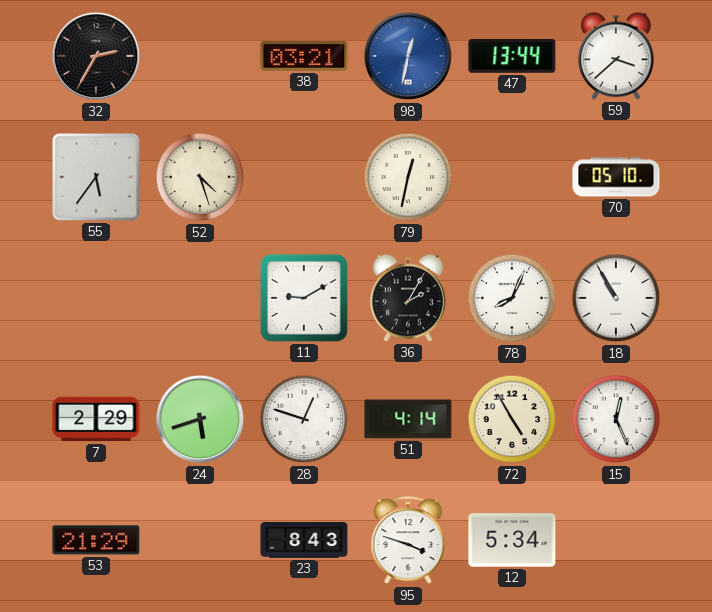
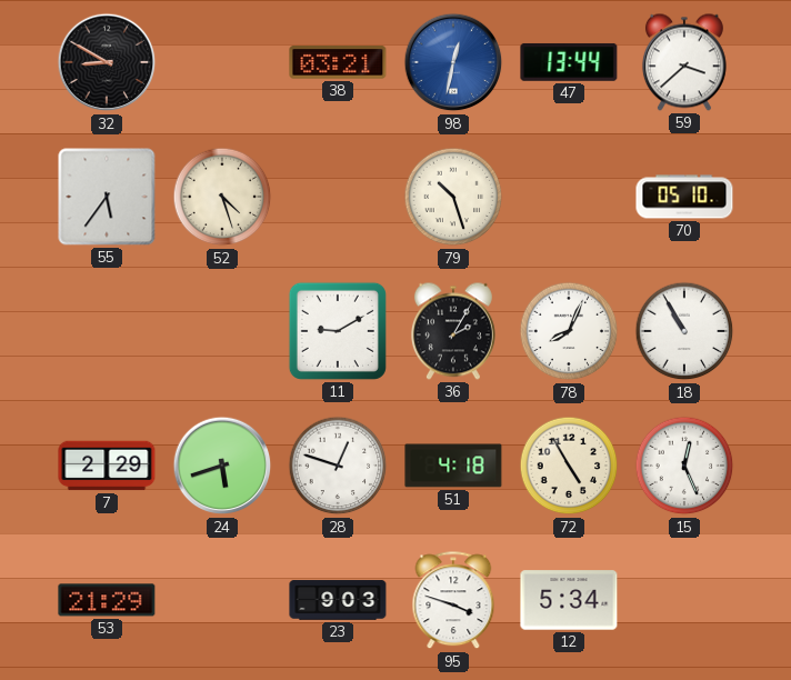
32: 2:35 -> 8:50 (107, 62)
79: 12:32 -> 10:27 (453, 197)
51: 4:14 -> 4:18 (453, 466)
23: 8:43 -> 9:03 (338, 600)
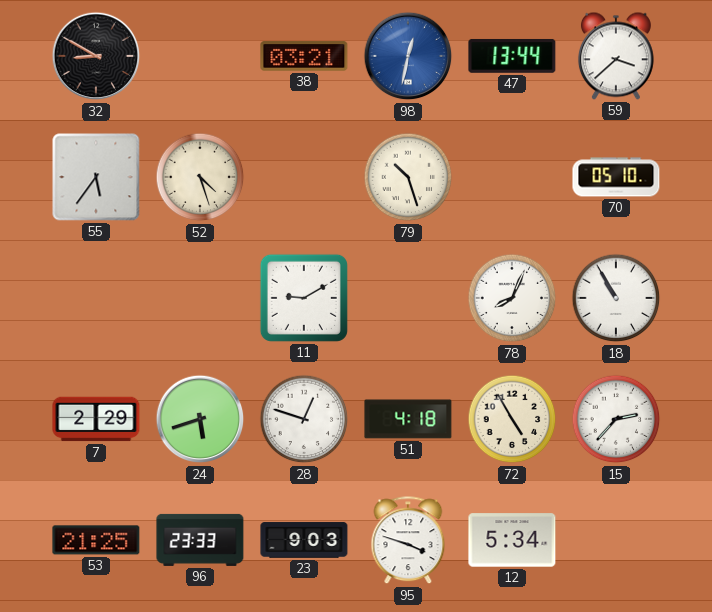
36: 2:05 -> none (453, 331)
15: 12:26 -> 2:37 (616, 419)
53: 21:29 -> 21:25 (96, 540)
96: none -> 23:33 (200, 540)
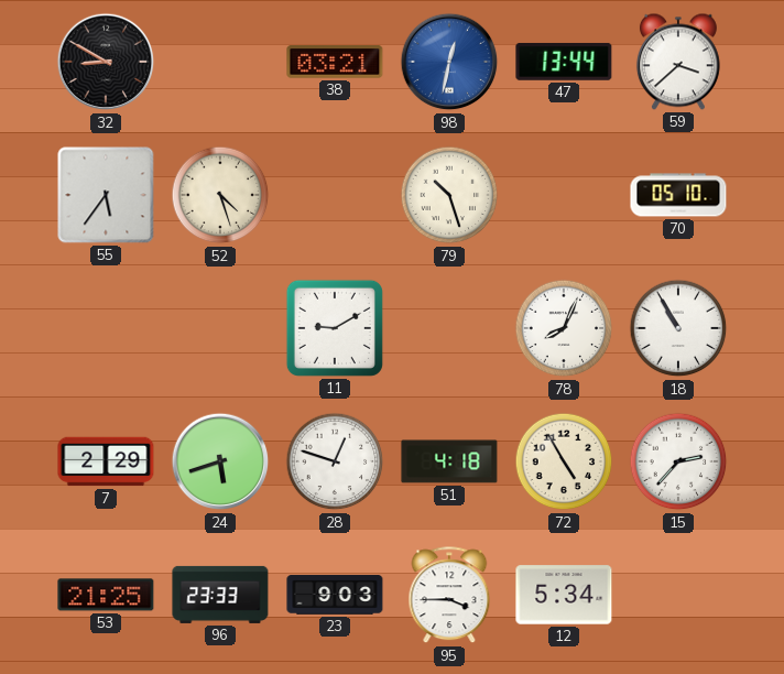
95: 3:48 -> 3:45 (449, 596)
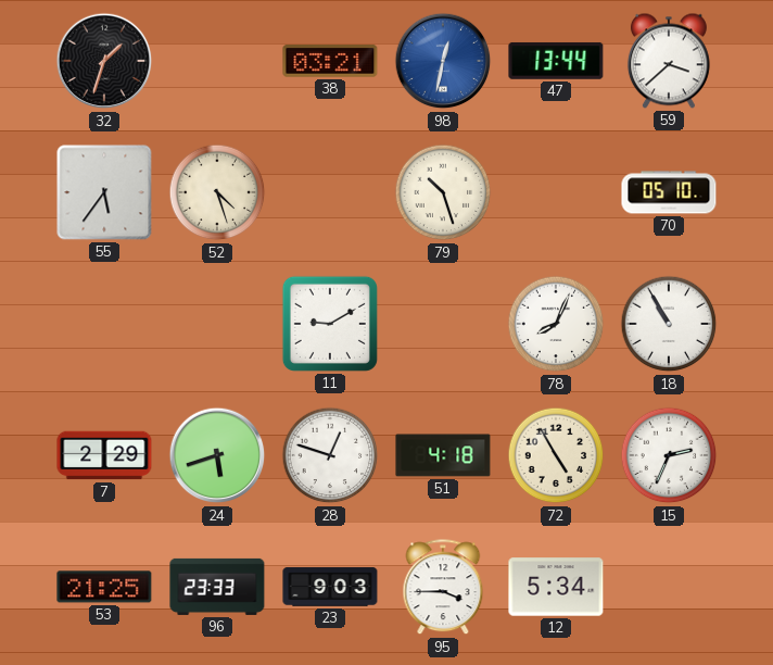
32: 8:50 -> 1:33 (104, 61)
15: 2:37 -> 2:34 (669, 455)
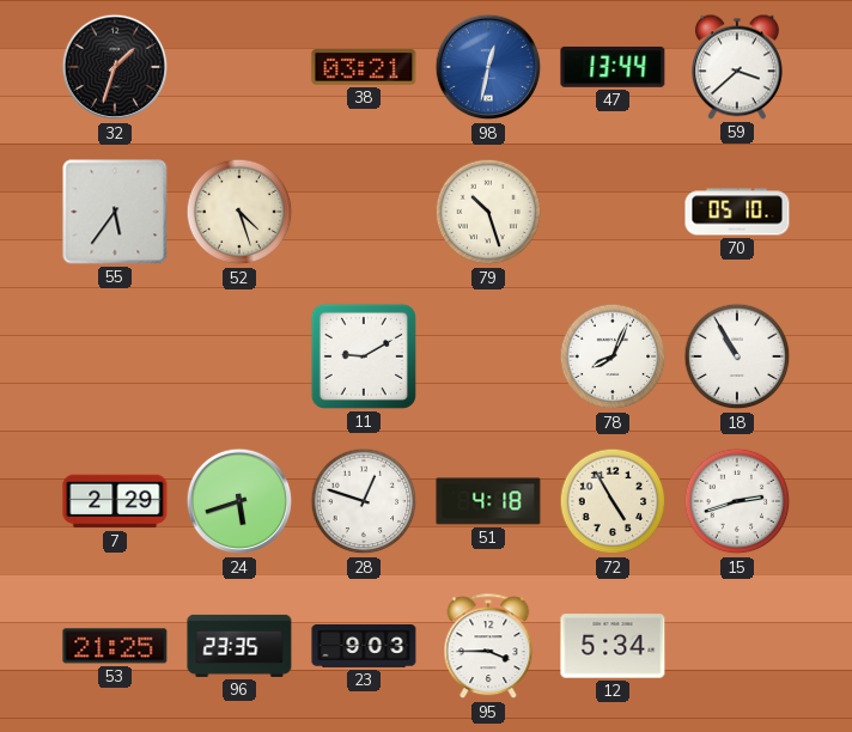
15: 2:34 -> 2:42 (737, 501)
96: 23:33 -> 23:35 (239, 646)
